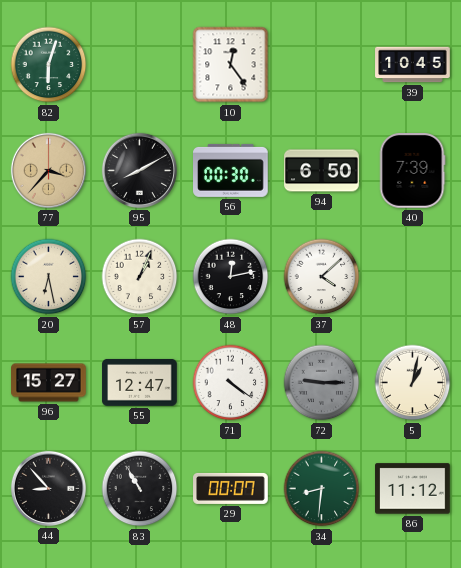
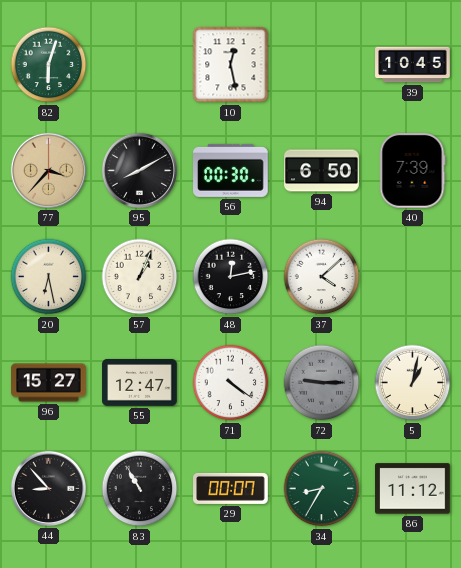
10: 12:24 -> 12:28 (231, 65)
34: 8:31 -> 8:35 (322, 489)
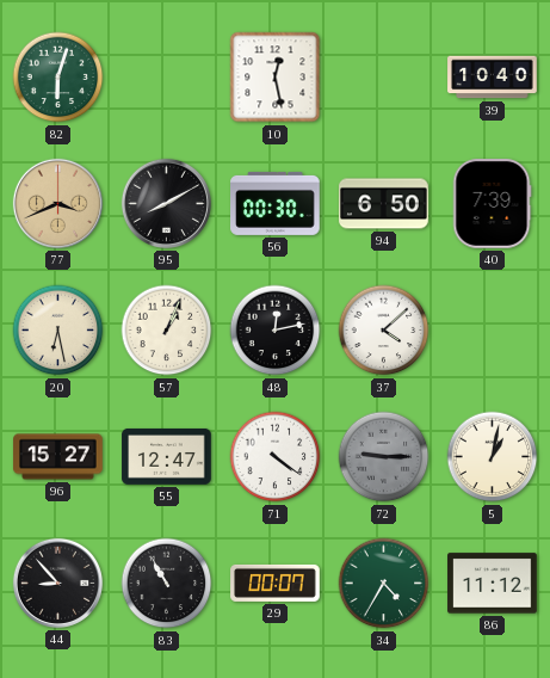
39: 10:45 -> 10:40 (493, 78)
77: 3:37 -> 3:41 (57, 203)
34: 8:35 -> 4:35 (384, 584)
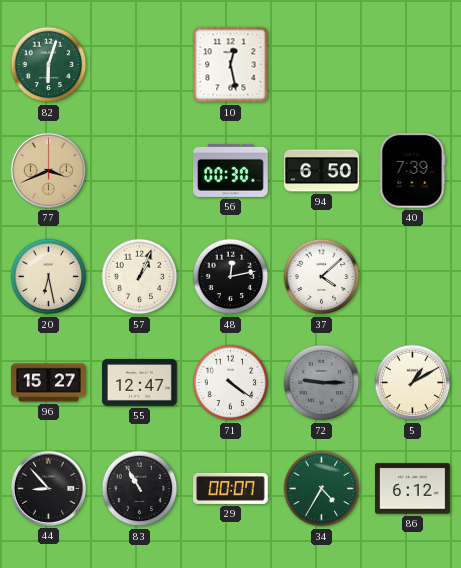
39: 10:40 -> none (493, 78)
95: 8:10 -> none (166, 203)
5: 1:02 -> 1:10 (413, 383)
86: 11:12 -> 6:12 (413, 489)
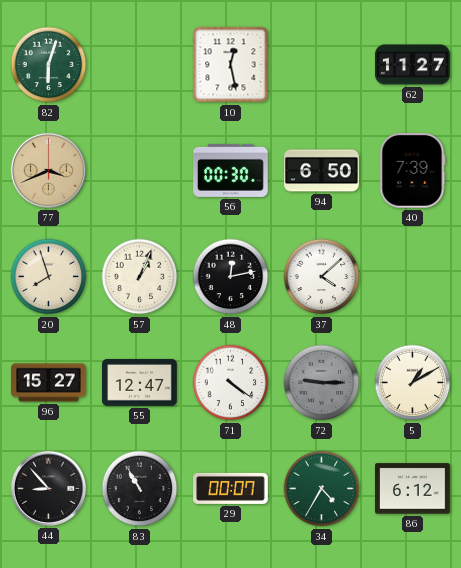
62: none -> 11:27 (413, 65)
20: 6:28 -> 7:57 (49, 277)
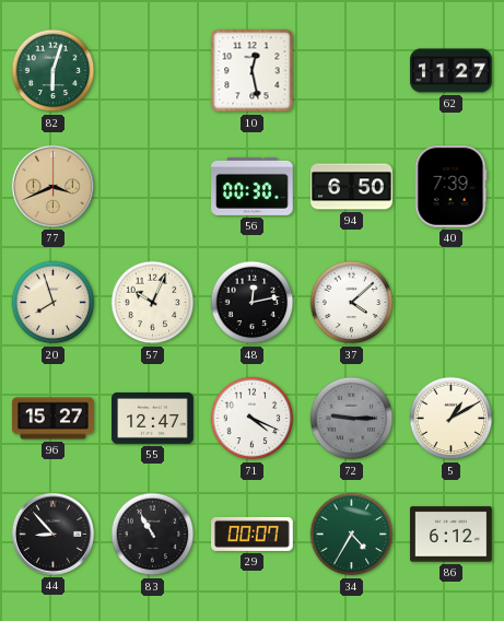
57: 1:04 -> 10:04 (153, 303)
71: 4:21 -> 4:19 (253, 419)
